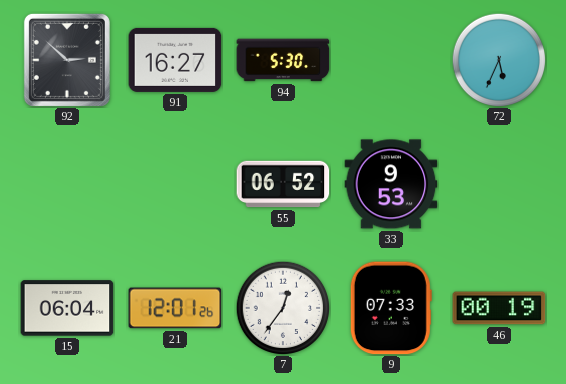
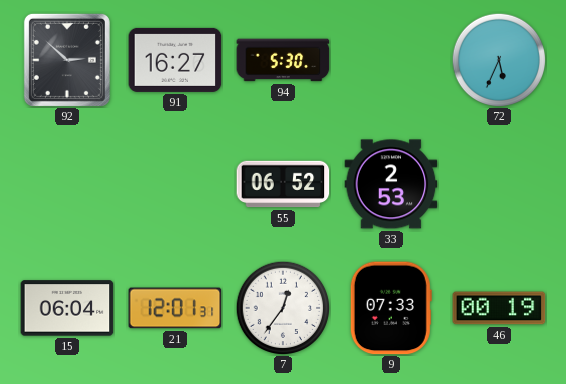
33: 9:53 -> 2:53 (391, 184)
21: 12:01:26 -> 12:01:31 (175, 308)
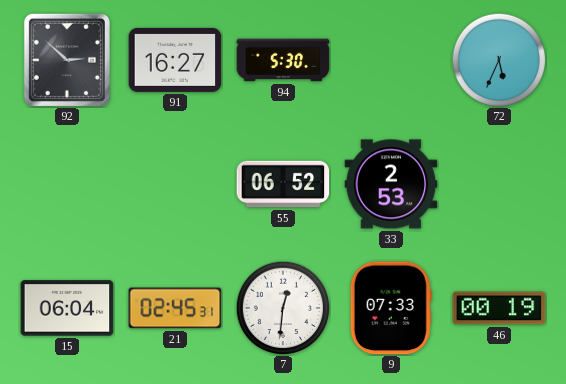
21: 12:01 -> 02:45 (175, 308)
7: 12:36 -> 12:31 (283, 308)
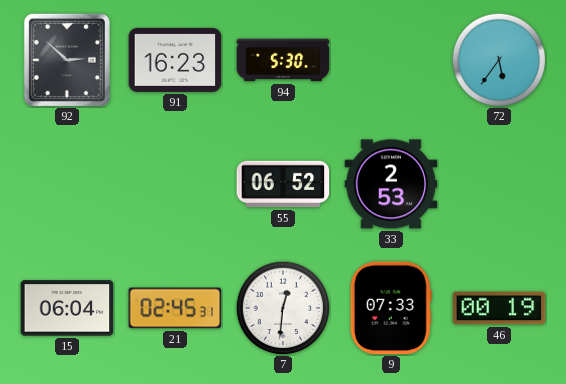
91: 16:27 -> 16:23 (175, 60)
72: 5:34 -> 5:36 (499, 60)
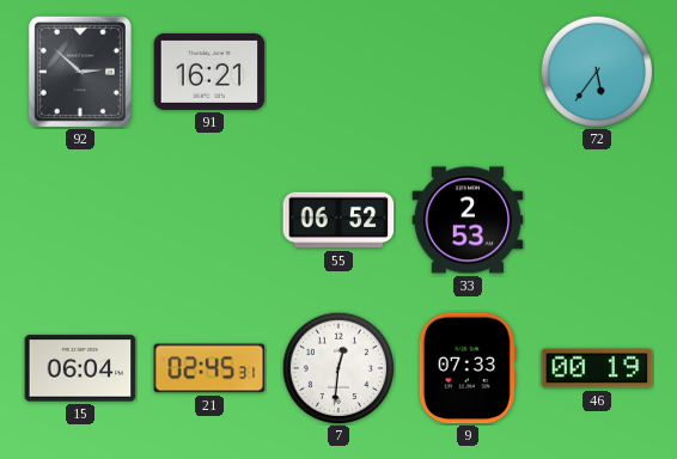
91: 16:23 -> 16:21 (209, 72)
94: 5:30 -> none (283, 60)
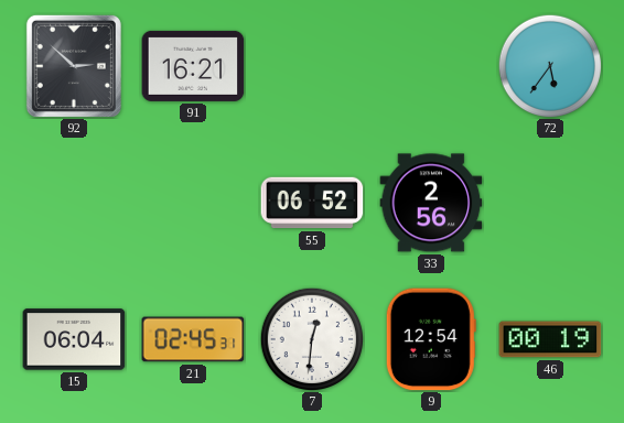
33: 2:53 -> 2:56 (431, 203)
9: 07:33 -> 12:54 (431, 339)
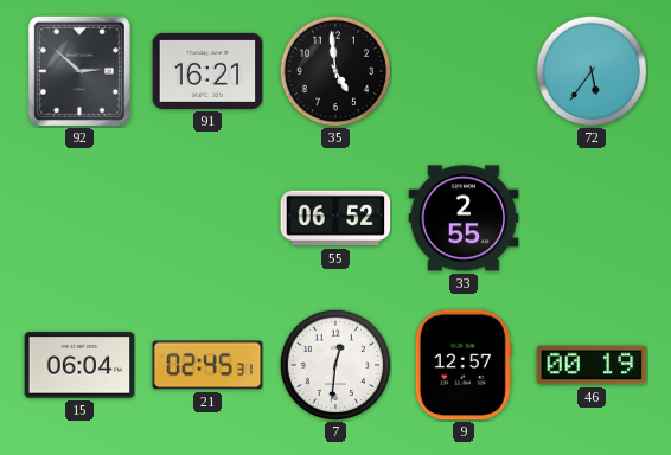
35: none -> 4:59 (335, 71)
33: 2:56 -> 2:55 (464, 218)
9: 12:54 -> 12:57 (464, 365)
